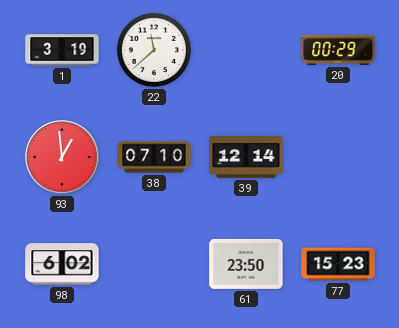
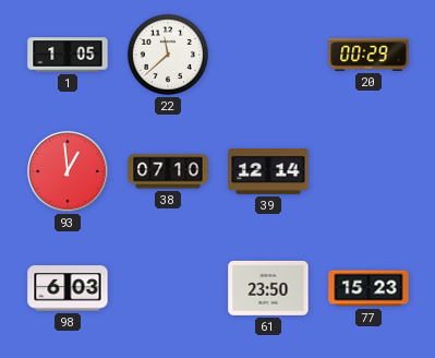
1: 3:19 -> 1:05 (68, 55)
98: 6:02 -> 6:03 (68, 288)
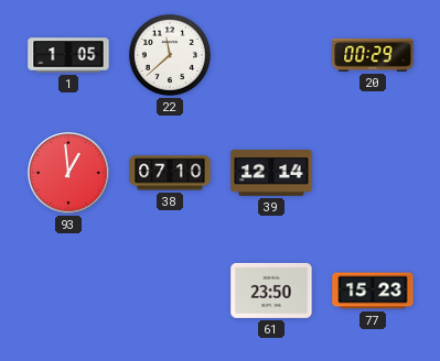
98: 6:03 -> none (68, 288)
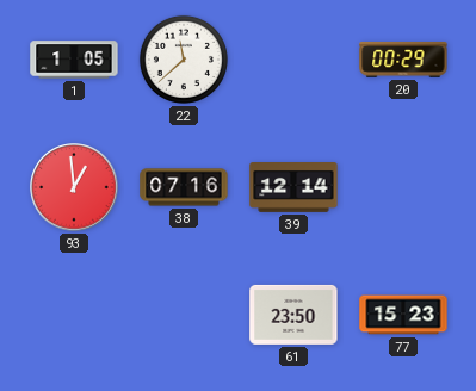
38: 07:10 -> 07:16 (184, 187)
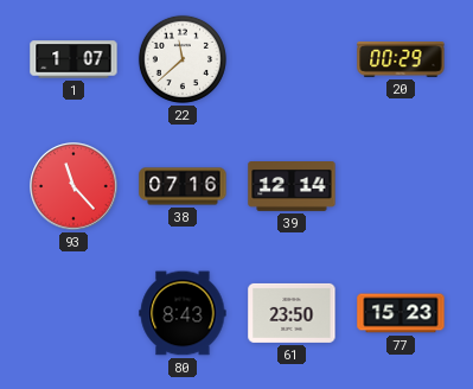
1: 1:05 -> 1:07 (73, 59)
93: 12:59 -> 11:23 (73, 186)
80: none -> 8:43 (183, 313)
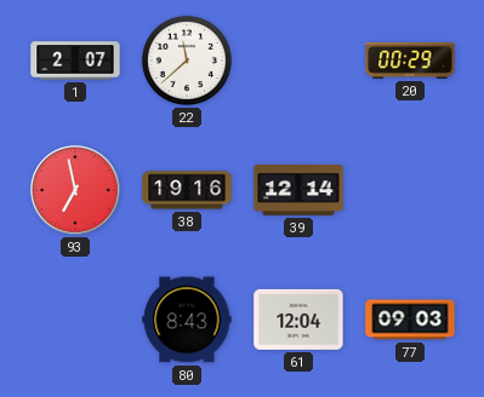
1: 1:07 -> 2:07 (75, 61)
93: 11:23 -> 6:58 (75, 190)
38: 07:16 -> 19:16 (187, 190)
61: 23:50 -> 12:04 (298, 320)
77: 15:23 -> 09:03 (410, 320)
